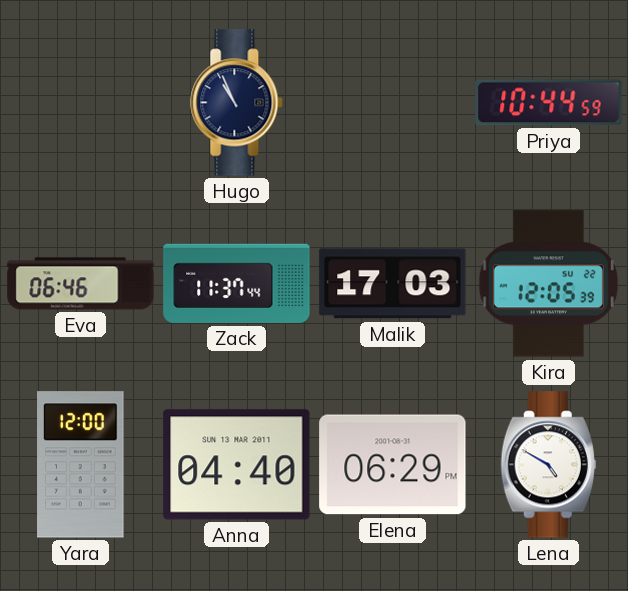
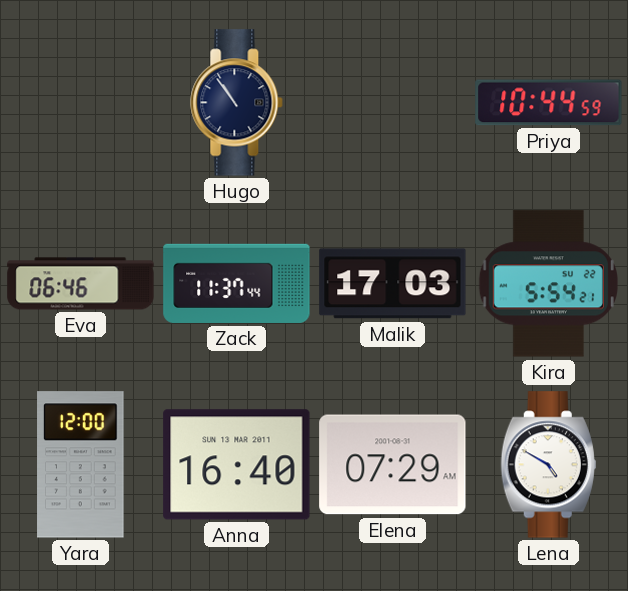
Hugo: 10:56 -> 10:54 (237, 103)
Kira: 12:05 -> 5:54 (548, 284)
Anna: 04:40 -> 16:40 (237, 465)
Elena: 06:29 -> 07:29 (393, 465)
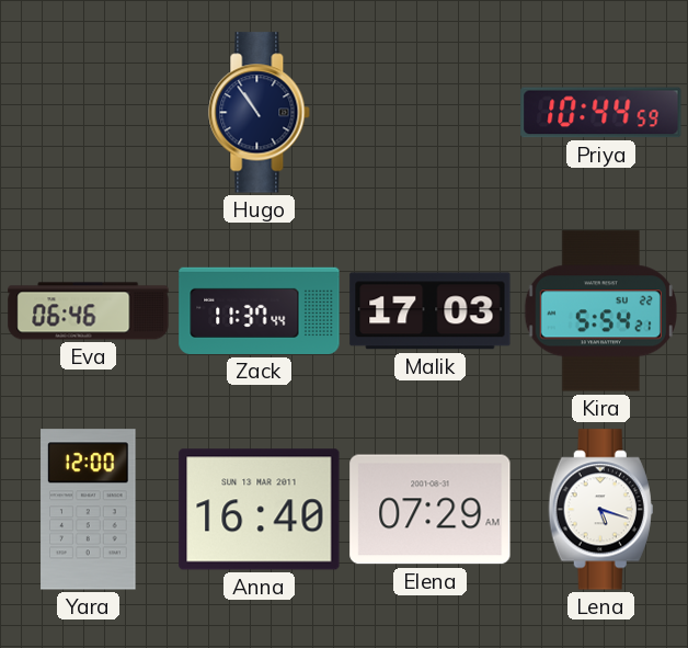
Lena: 4:50 -> 5:18 (600, 510)
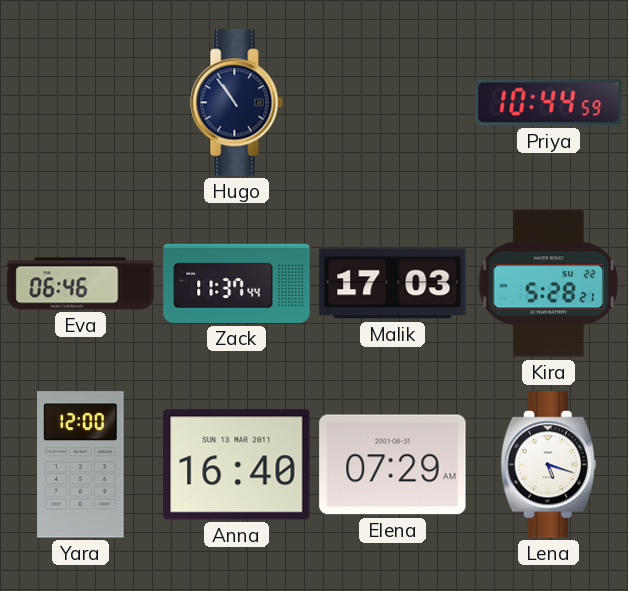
Kira: 5:54 -> 5:28 (548, 284)
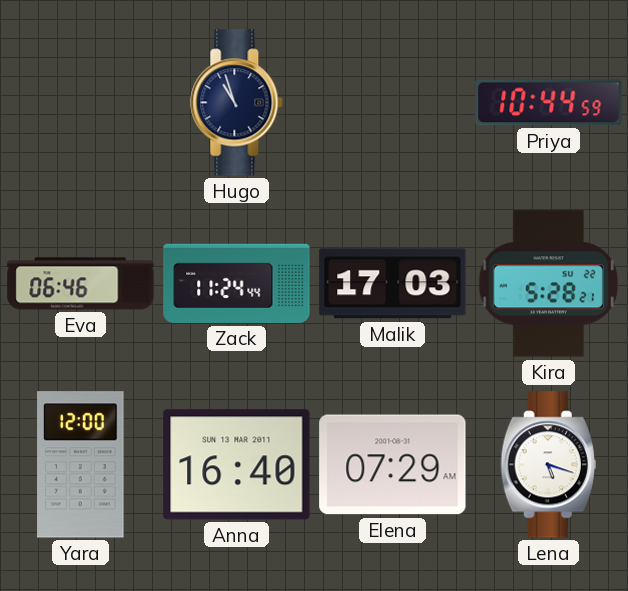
Hugo: 10:54 -> 10:57 (237, 103)
Zack: 11:37 -> 11:24 (237, 283)
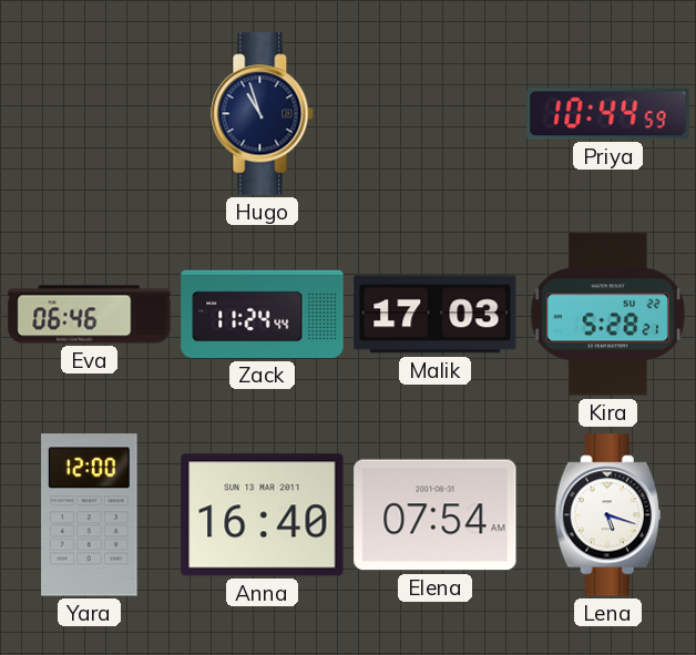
Elena: 07:29 -> 07:54 (436, 515)
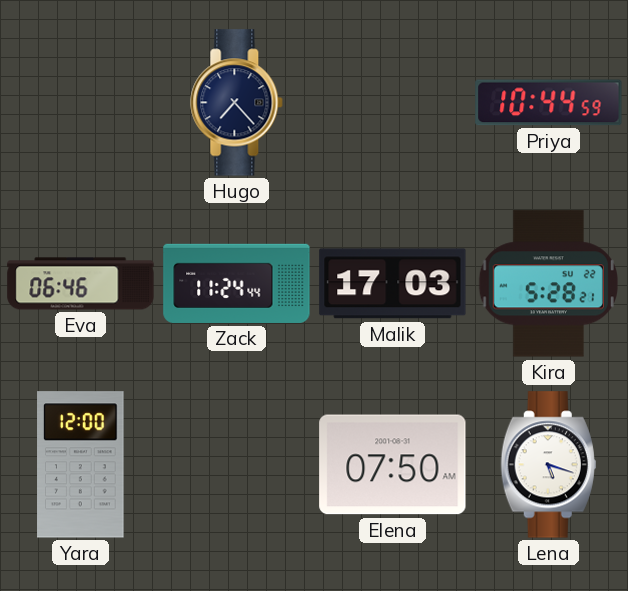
Hugo: 10:57 -> 7:23 (237, 103)
Anna: 16:40 -> none (263, 515)
Elena: 07:54 -> 07:50 (393, 465)
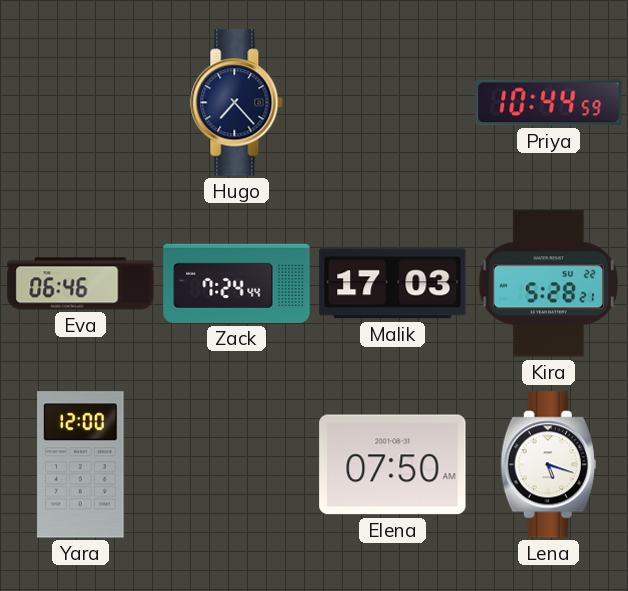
Zack: 11:24 -> 7:24 (237, 283)
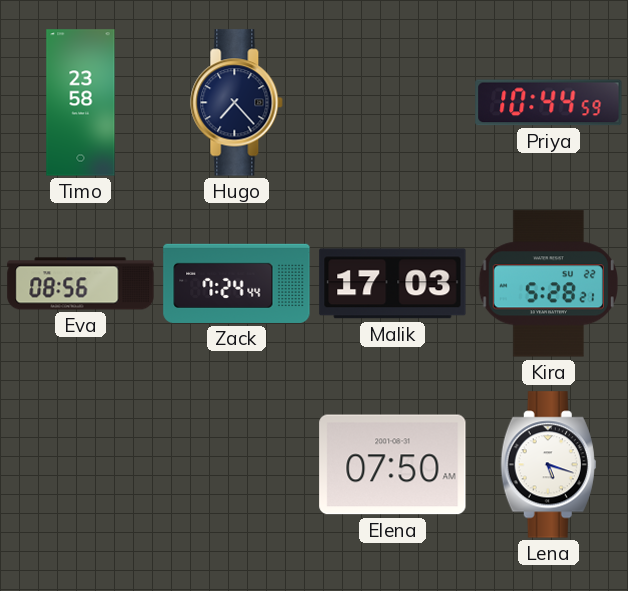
Timo: none -> 23:58 (81, 103)
Eva: 06:46 -> 08:56 (81, 284)
Yara: 12:00 -> none (81, 465)
